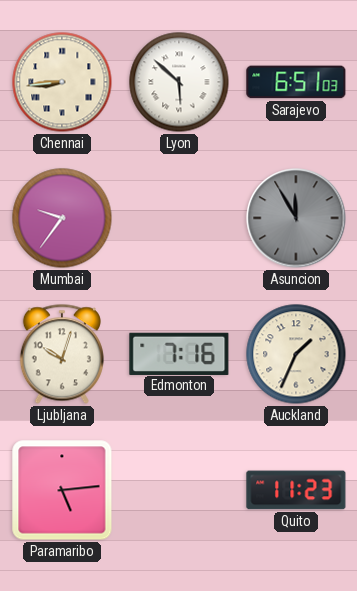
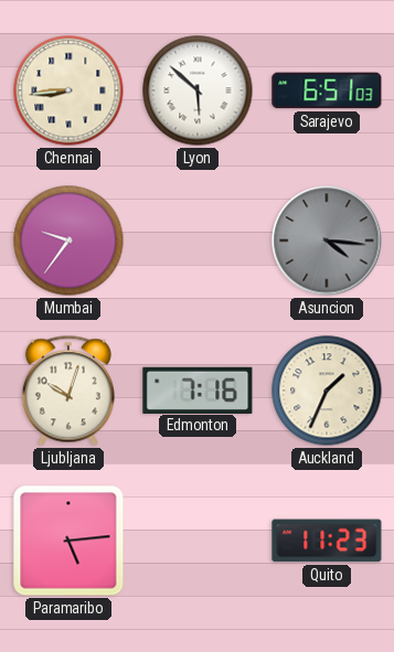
Asuncion: 11:55 -> 4:16 (327, 241)
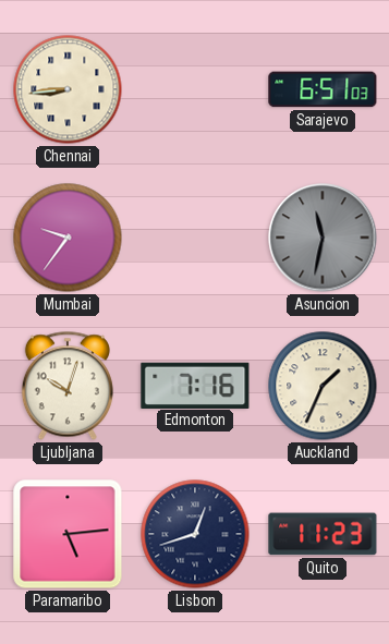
Lyon: 5:52 -> none (198, 90)
Asuncion: 4:16 -> 11:32 (323, 238)
Lisbon: none -> 12:42 (195, 534)
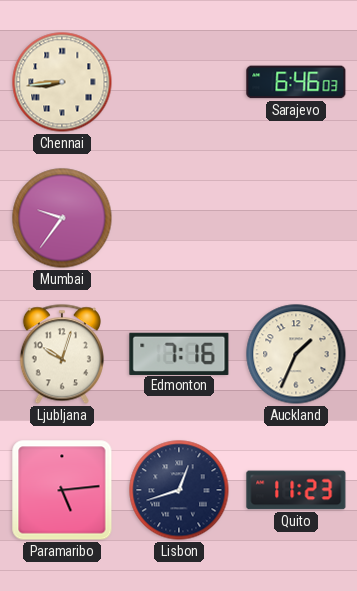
Sarajevo: 6:51 -> 6:46 (296, 82)
Asuncion: 11:32 -> none (323, 238)
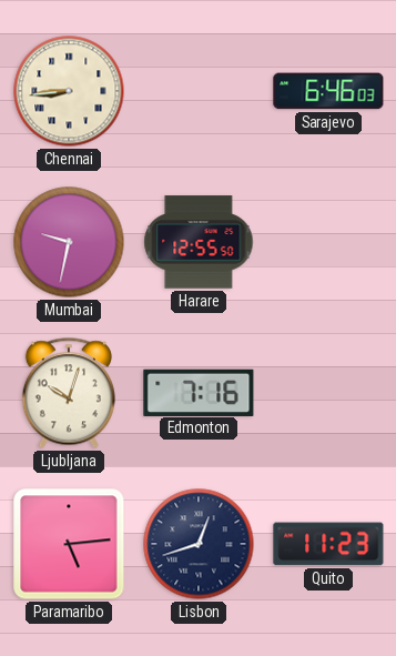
Mumbai: 9:36 -> 9:32 (69, 242)
Harare: none -> 12:55 (199, 242)
Auckland: 1:34 -> none (296, 354)
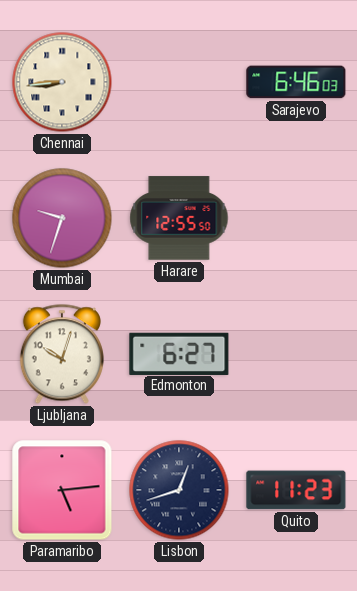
Mumbai: 9:32 -> 9:33 (62, 218)
Edmonton: 7:16 -> 6:27 (179, 353)
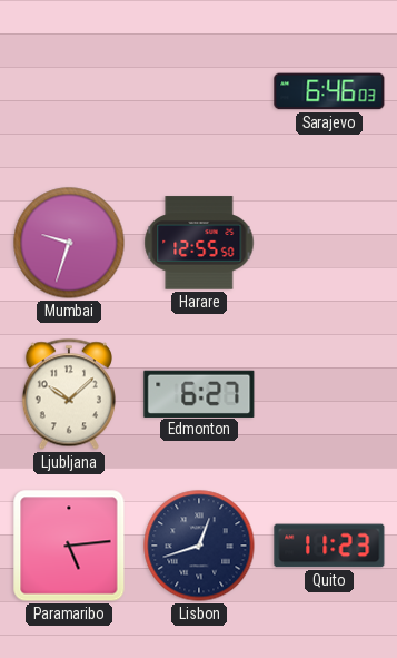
Chennai: 8:44 -> none (62, 82)
Ljubljana: 10:03 -> 10:08 (69, 394)
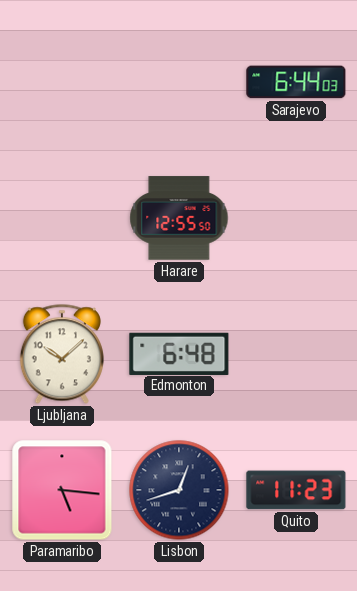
Sarajevo: 6:46 -> 6:44 (296, 82)
Mumbai: 9:33 -> none (69, 243)
Edmonton: 6:27 -> 6:48 (179, 353)
Paramaribo: 5:14 -> 5:16 (62, 490)
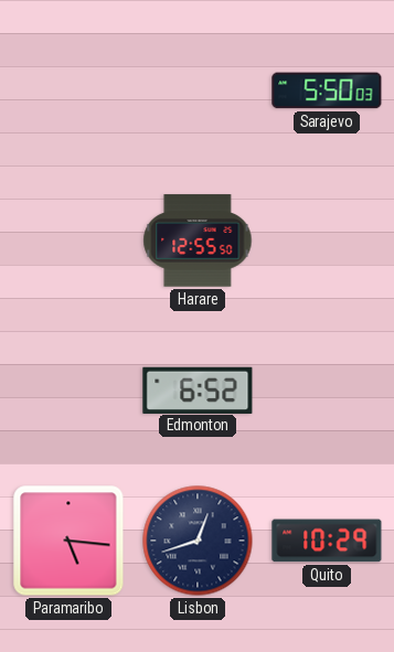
Sarajevo: 6:44 -> 5:50 (327, 90)
Ljubljana: 10:08 -> none (62, 354)
Edmonton: 6:48 -> 6:52 (198, 389)
Quito: 11:23 -> 10:29 (327, 541)
